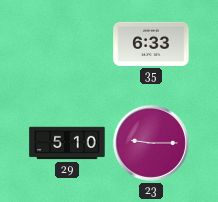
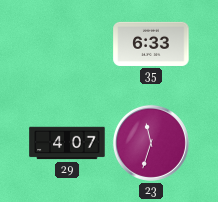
29: 5:10 -> 4:07 (67, 143)
23: 9:15 -> 11:33 (151, 143)
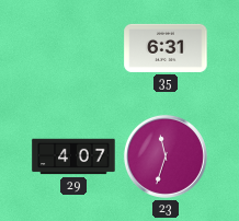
35: 6:33 -> 6:31 (166, 48)
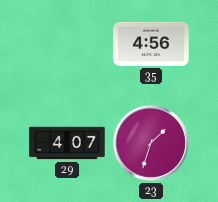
35: 6:31 -> 4:56 (151, 44)
23: 11:33 -> 1:33 (151, 143)
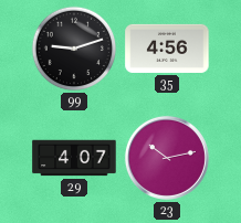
99: none -> 9:12 (74, 49)
23: 1:33 -> 10:13 (167, 158)
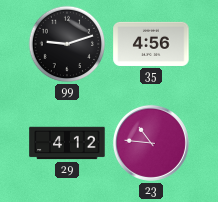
29: 4:07 -> 4:12 (67, 143)
23: 10:13 -> 10:46 (151, 143)
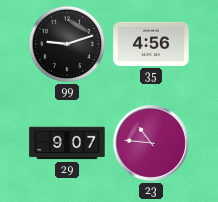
29: 4:12 -> 9:07 (67, 143)
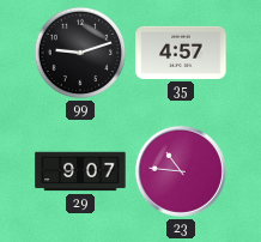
35: 4:56 -> 4:57 (181, 53)
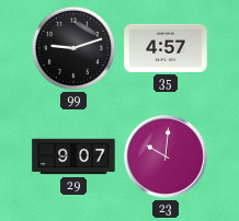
23: 10:46 -> 10:01 (166, 156)
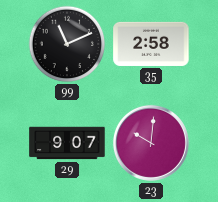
99: 9:12 -> 11:11 (67, 44)
35: 4:57 -> 2:58 (151, 44)
